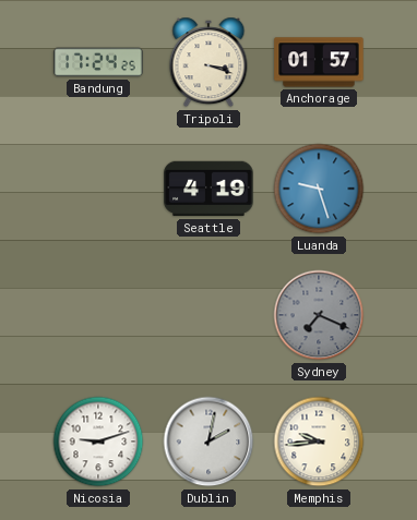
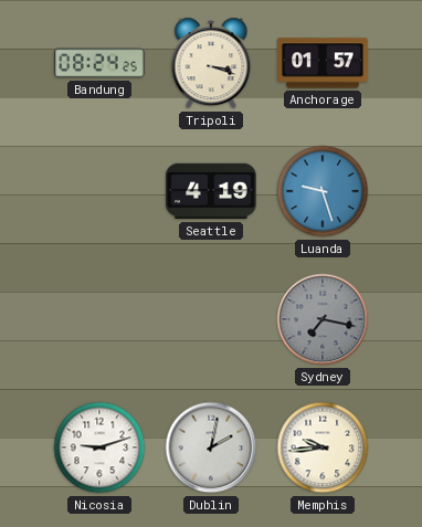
Bandung: 17:24 -> 08:24 (99, 63)
Sydney: 7:19 -> 7:17 (323, 319)
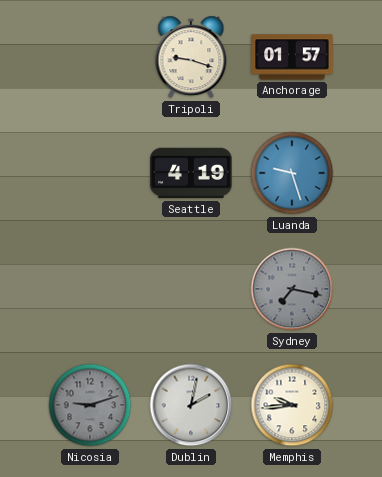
Bandung: 08:24 -> none (99, 63)
Tripoli: 3:18 -> 9:18 (191, 57)
Nicosia dial: white -> grey (90, 405)
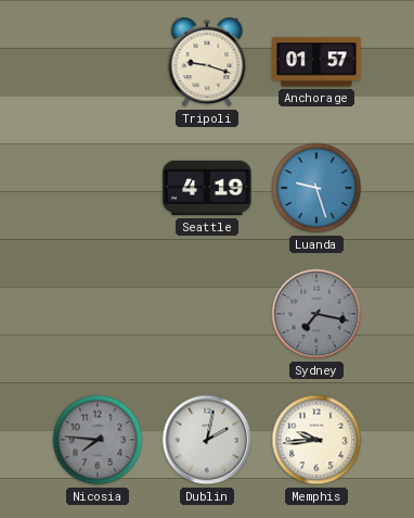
Nicosia: 9:12 -> 7:46 (98, 440)
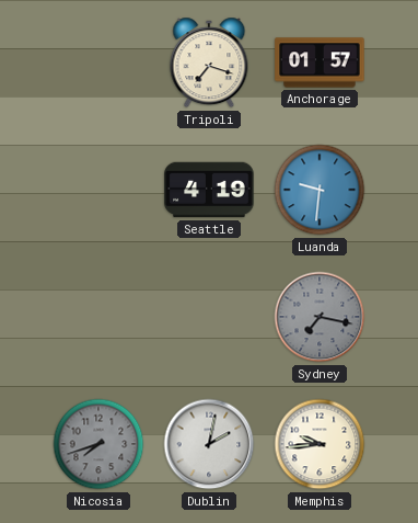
Tripoli: 9:18 -> 7:18 (209, 62)
Luanda: 9:27 -> 9:31 (320, 190)
Nicosia: 7:46 -> 7:42 (98, 444)
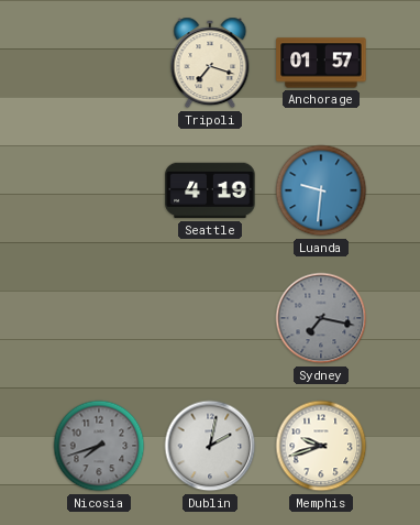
Memphis: 9:44 -> 9:42 (321, 446)
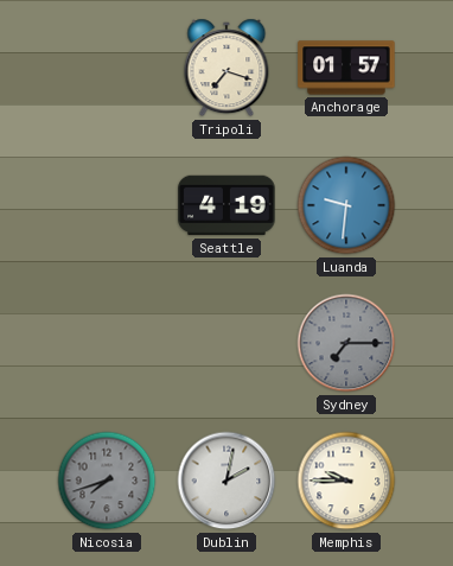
Sydney: 7:17 -> 7:15 (346, 343)
Memphis: 9:42 -> 9:45 (346, 481)
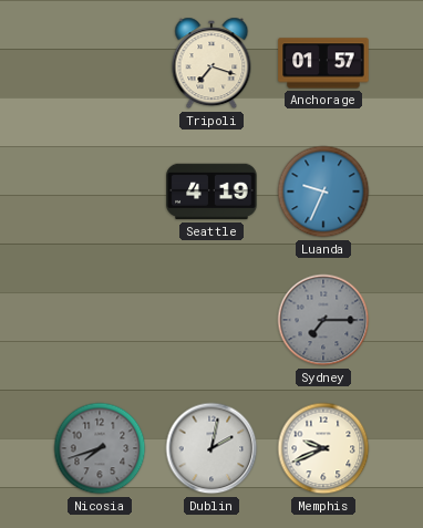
Luanda: 9:31 -> 9:34 (323, 191)
Memphis: 9:45 -> 9:41 (323, 448)
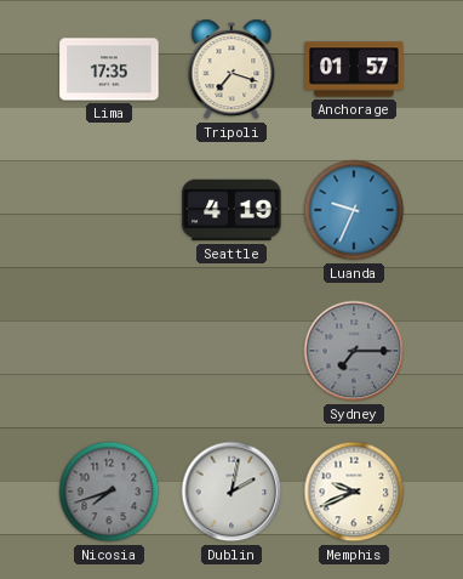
Lima: none -> 17:35 (109, 69)
